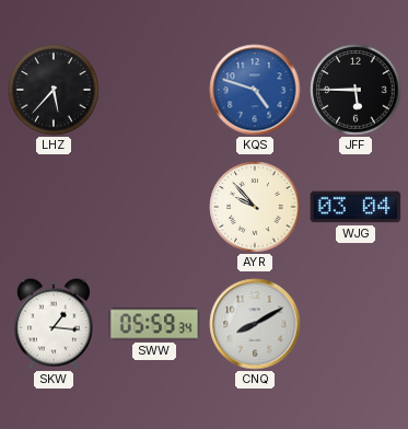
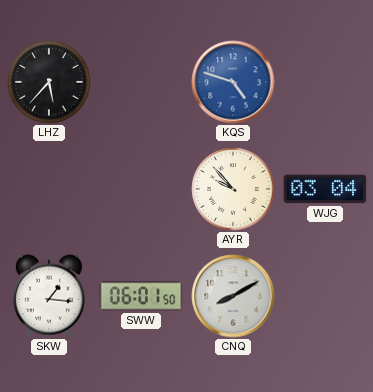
JFF: 5:45 -> none (355, 90)
SWW: 05:59 -> 06:01 (141, 296)
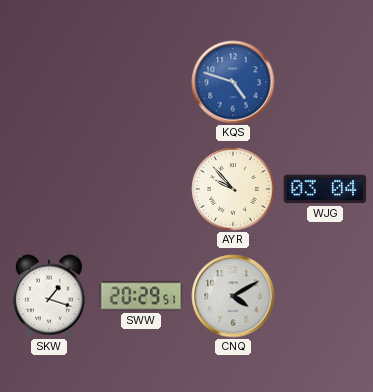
LHZ: 5:37 -> none (49, 82)
SKW: 1:16 -> 1:18 (49, 296)
SWW: 06:01 -> 20:29 (141, 296)
CNQ: 8:10 -> 4:10 (233, 296)
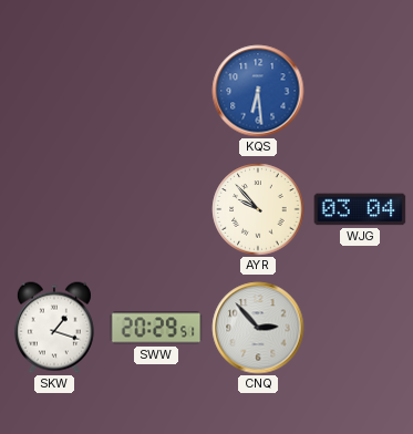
KQS: 4:48 -> 6:29 (258, 91)
CNQ: 4:10 -> 2:53 (258, 328)
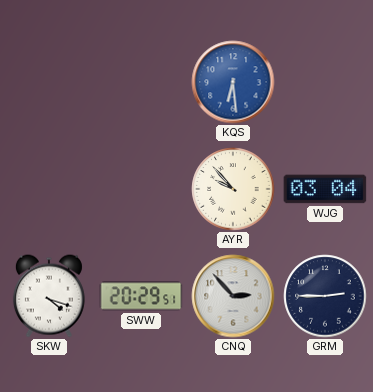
SKW: 1:18 -> 4:18 (49, 296)
GRM: none -> 2:45 (325, 296)
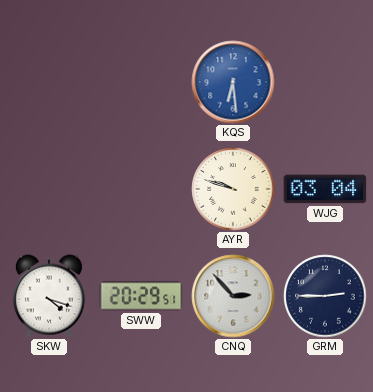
AYR: 9:53 -> 9:48 (233, 189)
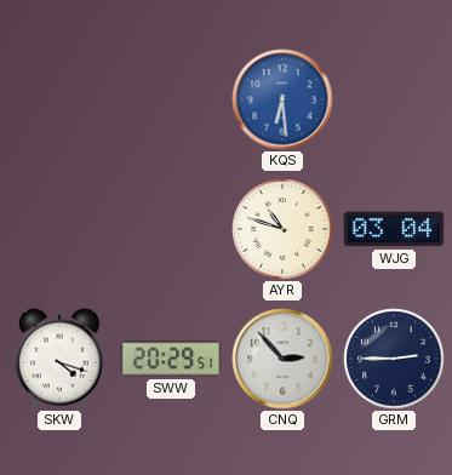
AYR: 9:48 -> 10:48 (282, 229)
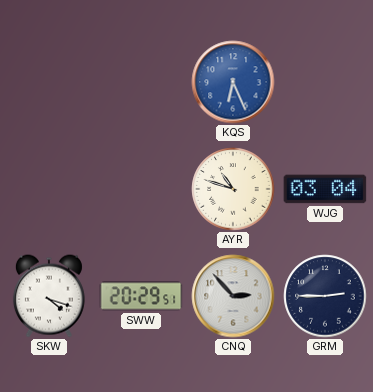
KQS: 6:29 -> 6:26 (233, 82)
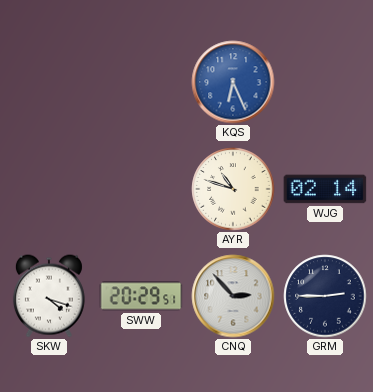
WJG: 03:04 -> 02:14 (325, 189)
